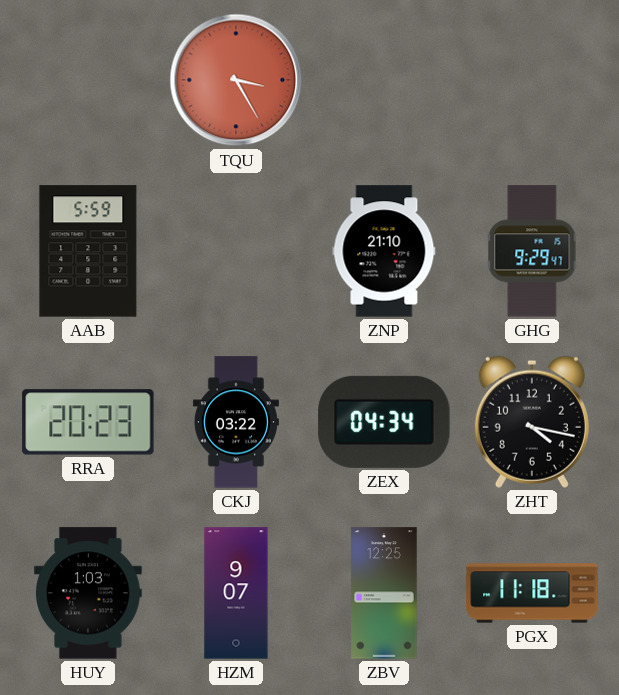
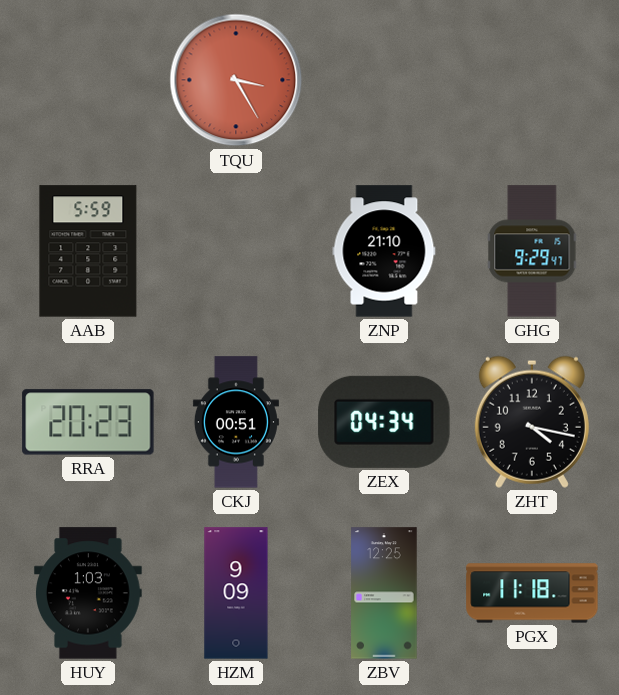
CKJ: 03:22 -> 00:51 (236, 422)
HZM: 9:07 -> 9:09 (236, 593)
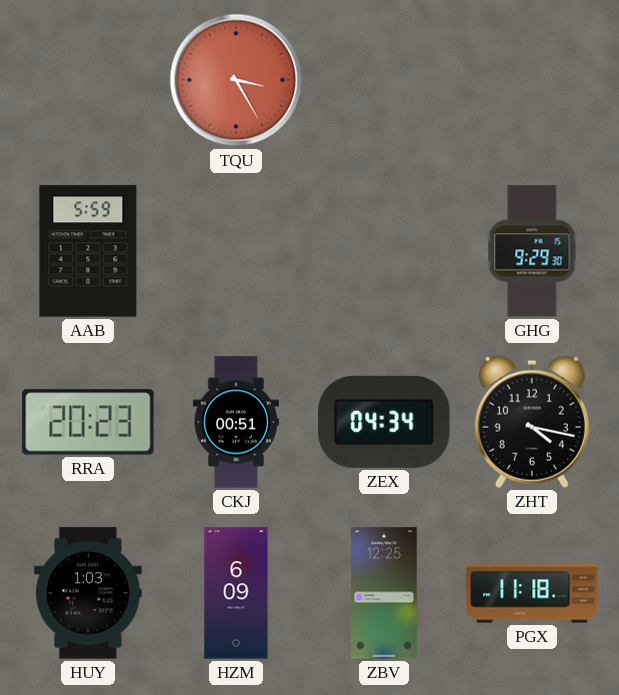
ZNP: 21:10 -> none (384, 251)
GHG: 9:29:47 -> 9:29:30 (532, 251)
HZM: 9:09 -> 6:09 (236, 593)
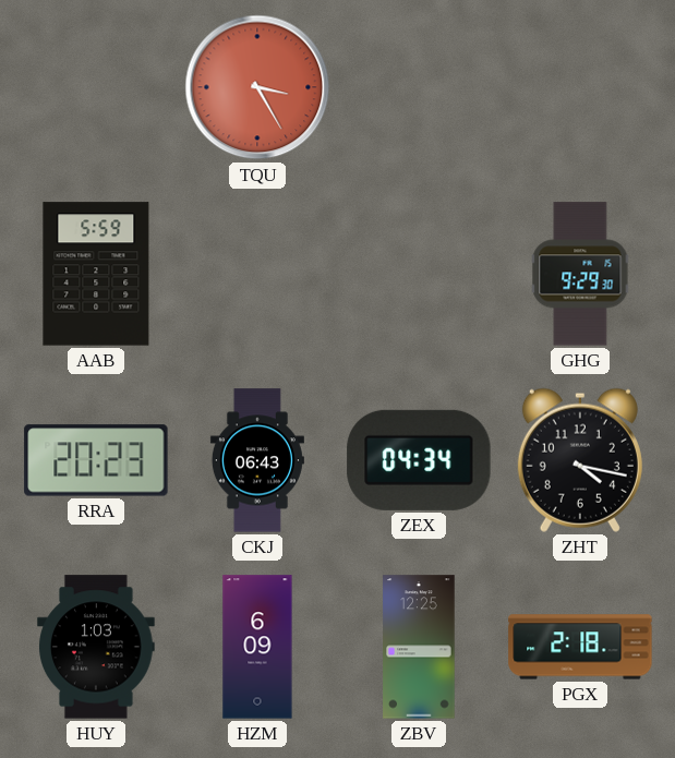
CKJ: 00:51 -> 06:43 (257, 460)
PGX: 11:18 -> 2:18 (580, 647)
